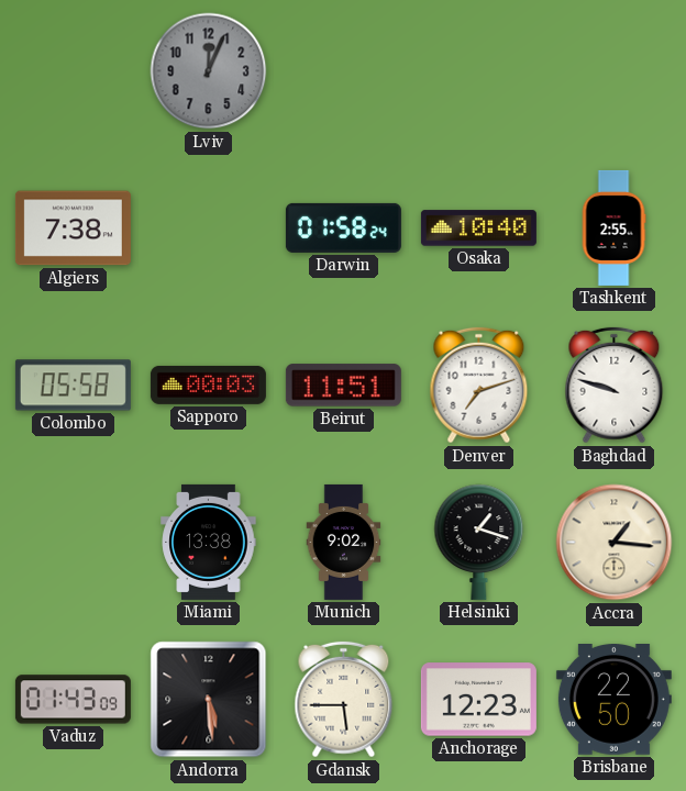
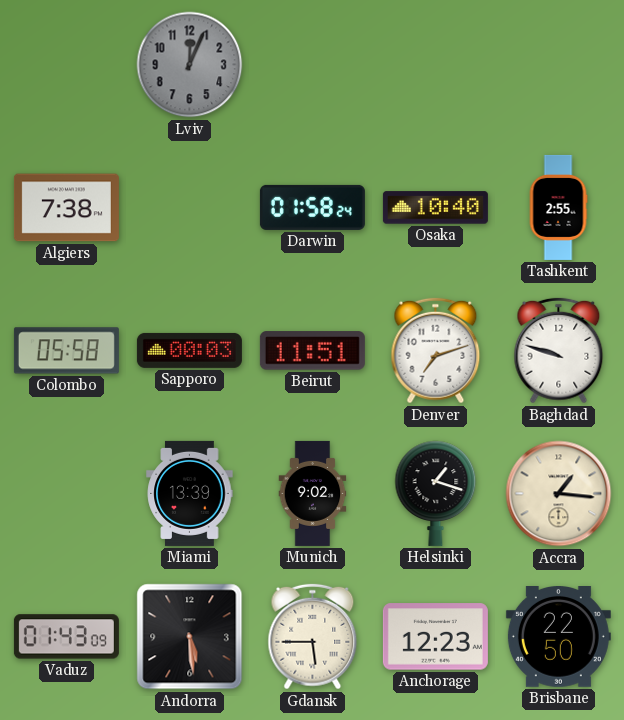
Miami: 13:38 -> 13:39 (190, 493)
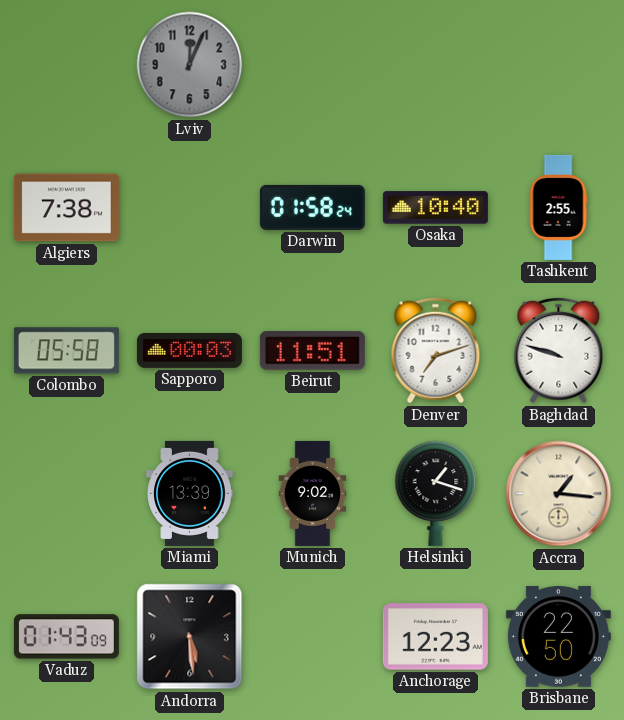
Gdansk: 5:45 -> none (313, 637)
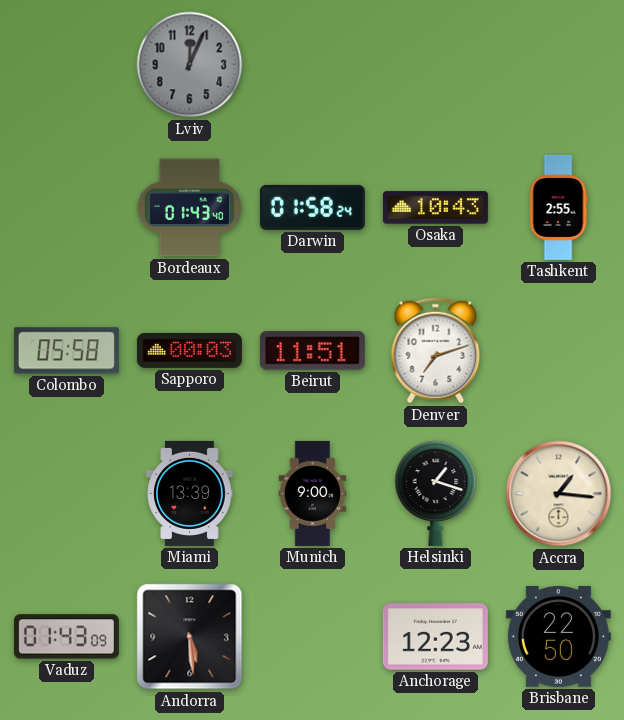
Algiers: 7:38 -> none (66, 208)
Bordeaux: none -> 01:43 (190, 208)
Osaka: 10:40 -> 10:43 (435, 208)
Baghdad: 9:48 -> none (559, 351)
Munich: 9:02 -> 9:00 (313, 493)
